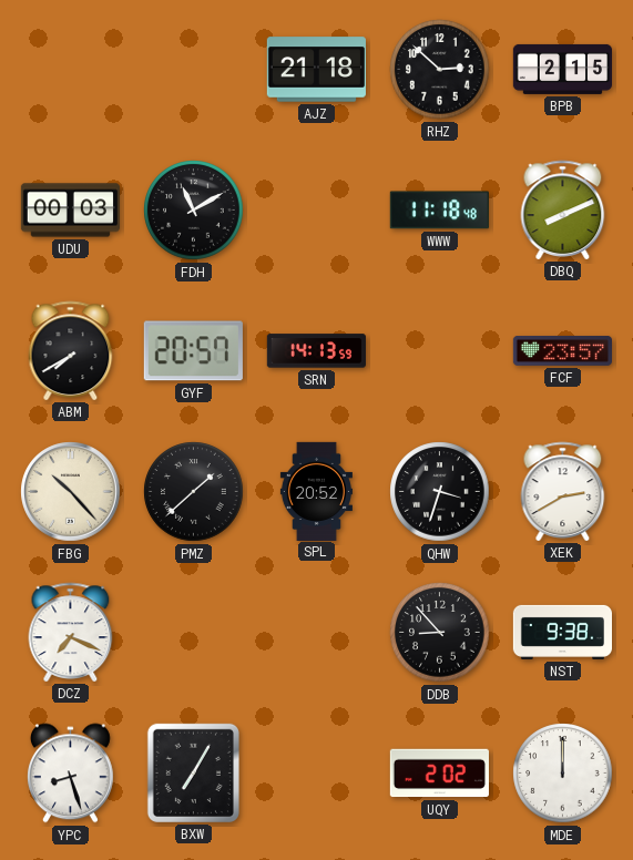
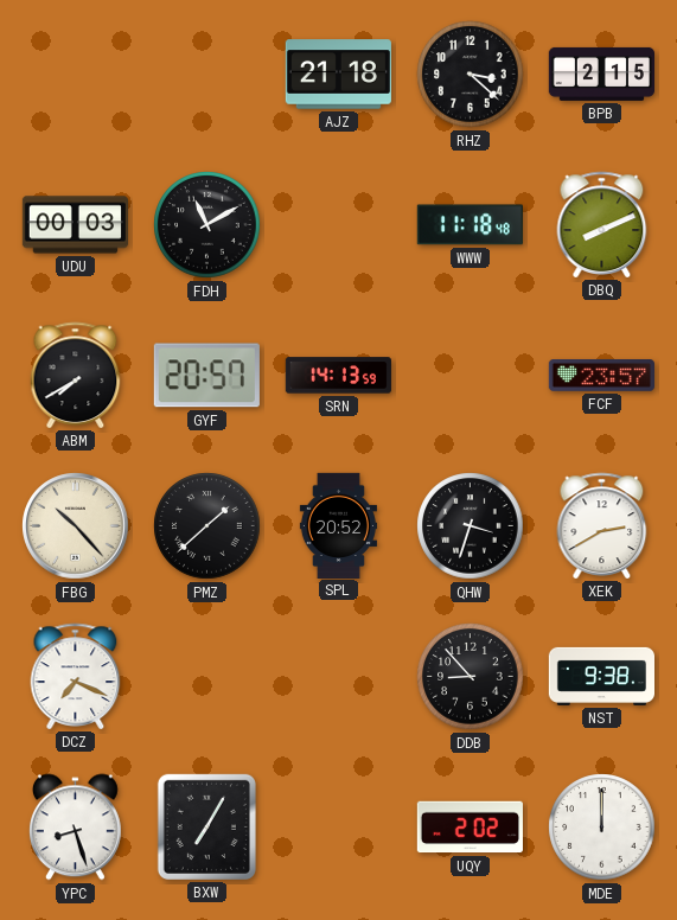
RHZ: 2:52 -> 3:22 (471, 75)
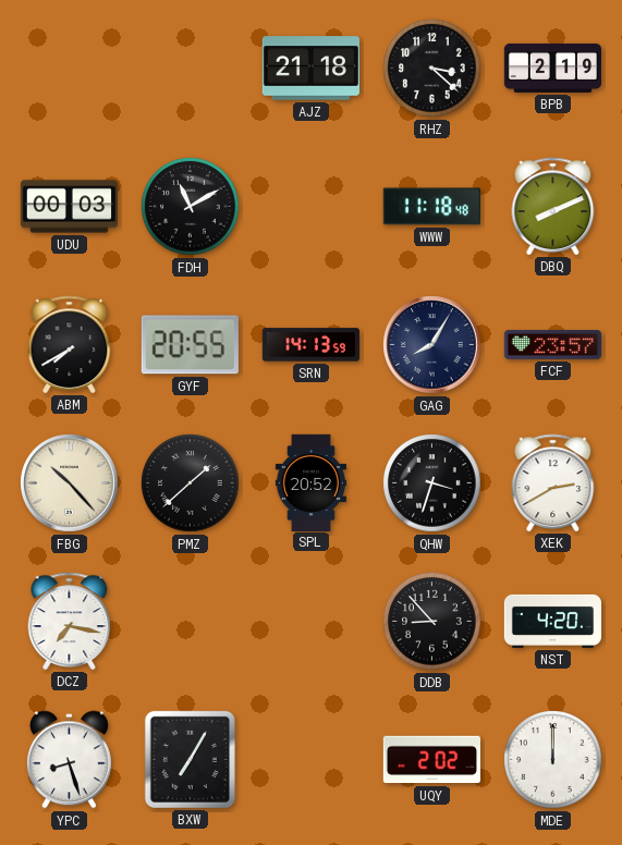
BPB: 2:15 -> 2:19 (552, 68)
GYF: 20:57 -> 20:55 (190, 345)
GAG: none -> 8:05 (432, 345)
DCZ: 7:19 -> 7:17 (70, 621)
NST: 9:38 -> 4:20 (552, 621)
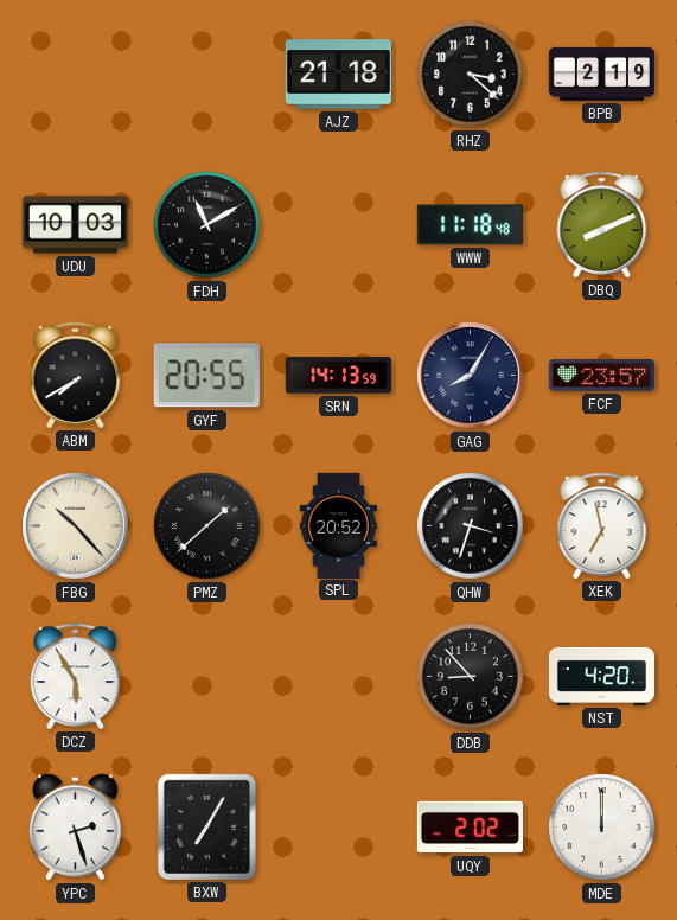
UDU: 00:03 -> 10:03 (75, 225)
XEK: 2:40 -> 6:58 (602, 525)
DCZ: 7:17 -> 5:55 (76, 676)
YPC: 8:27 -> 2:27 (75, 828)
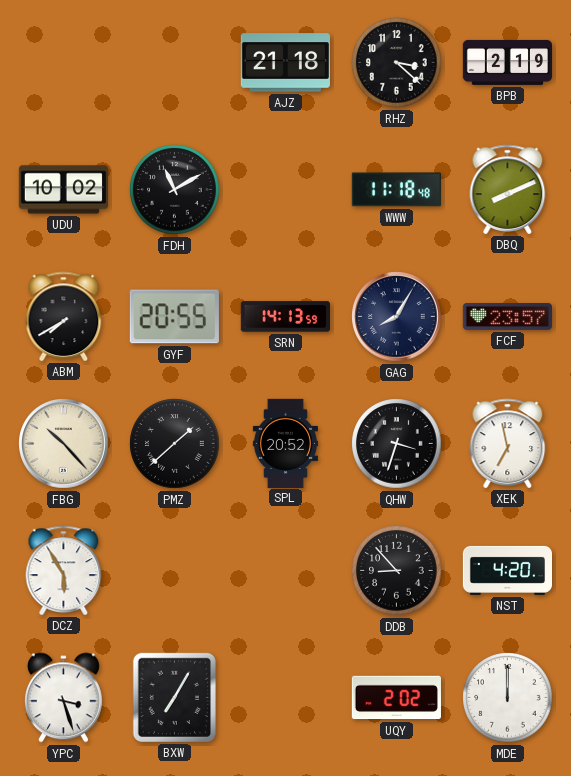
UDU: 10:03 -> 10:02 (63, 190)
YPC: 2:27 -> 3:27 (63, 698)
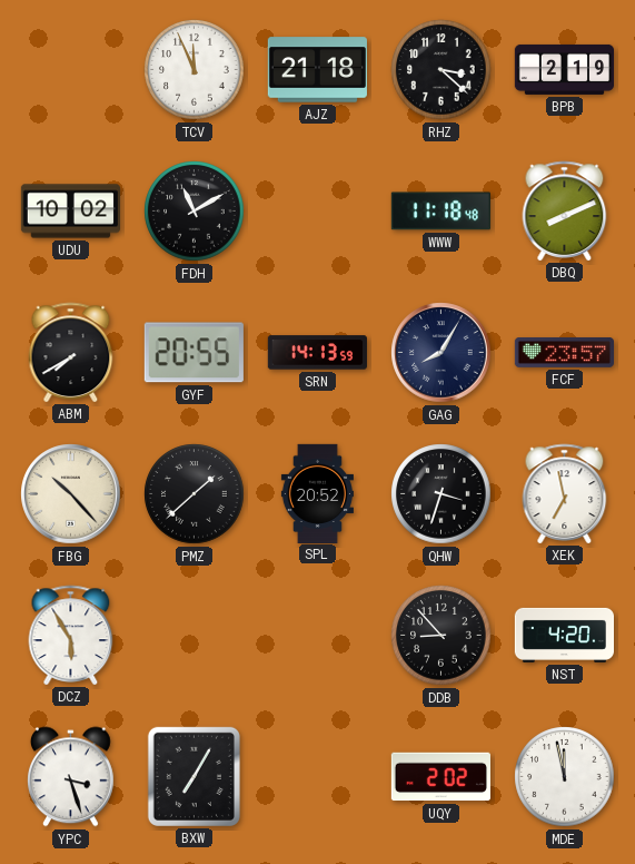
TCV: none -> 11:56 (195, 70)
MDE: 12:00 -> 11:58 (565, 777)
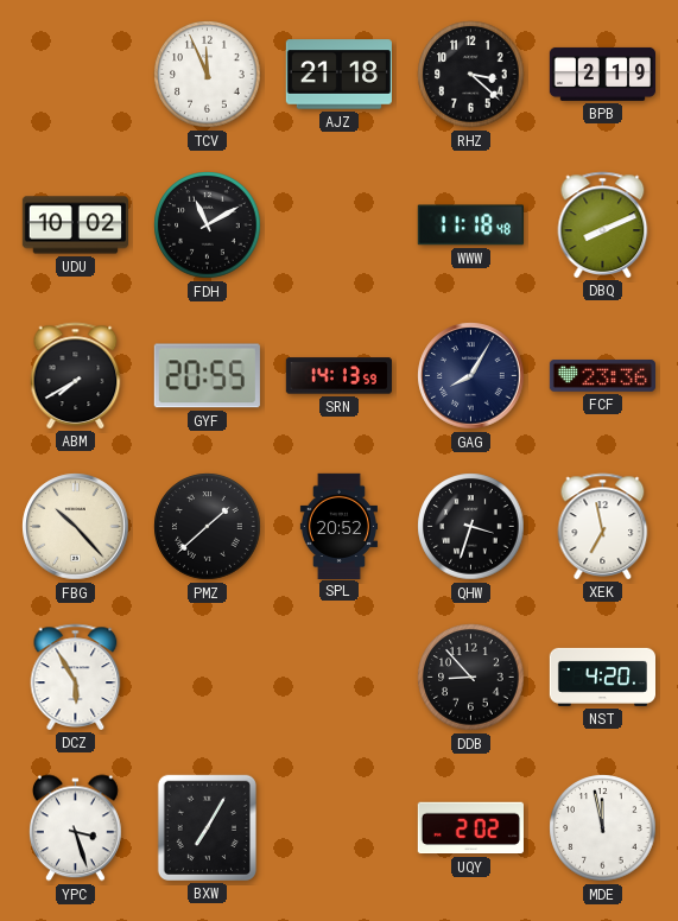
FCF: 23:57 -> 23:36 (602, 376)
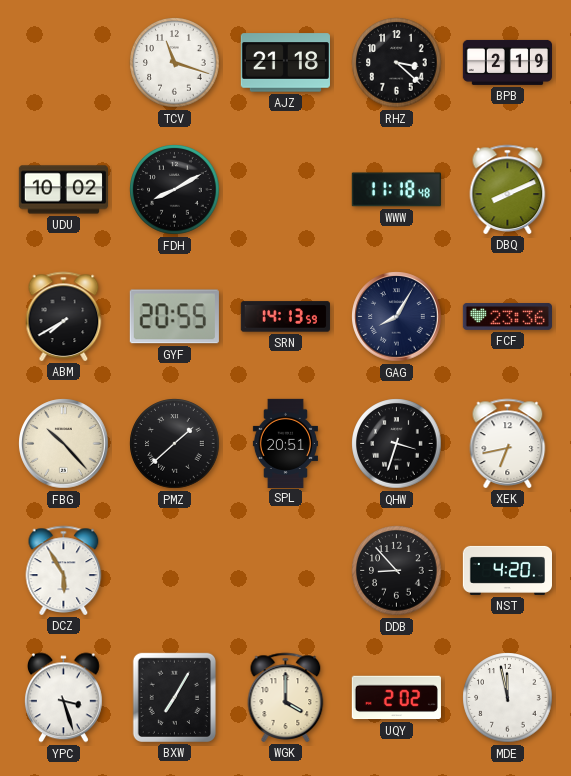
TCV: 11:56 -> 11:18 (175, 63)
FDH: 11:10 -> 8:10 (175, 190)
SPL: 20:52 -> 20:51 (285, 443)
XEK: 6:58 -> 6:43 (508, 443)
WGK: none -> 4:00 (286, 697)
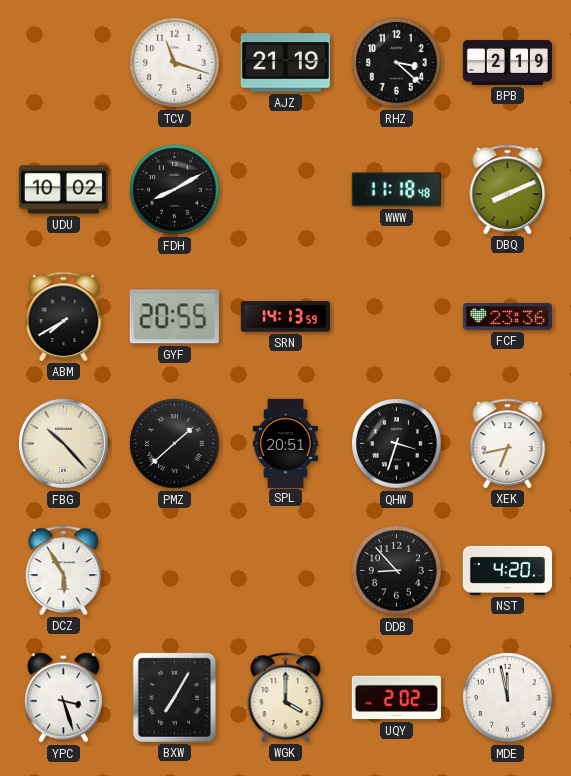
AJZ: 21:18 -> 21:19 (285, 63)
GAG: 8:05 -> none (397, 317)
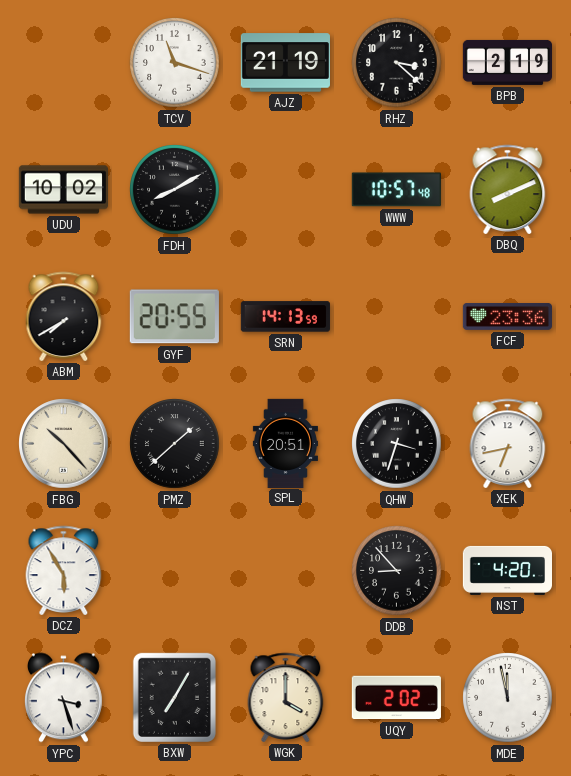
WWW: 11:18 -> 10:57 (396, 190)
